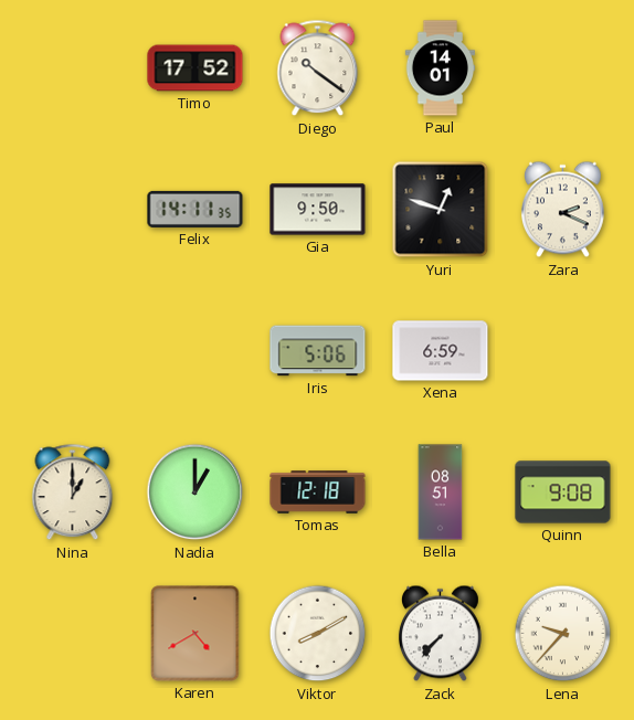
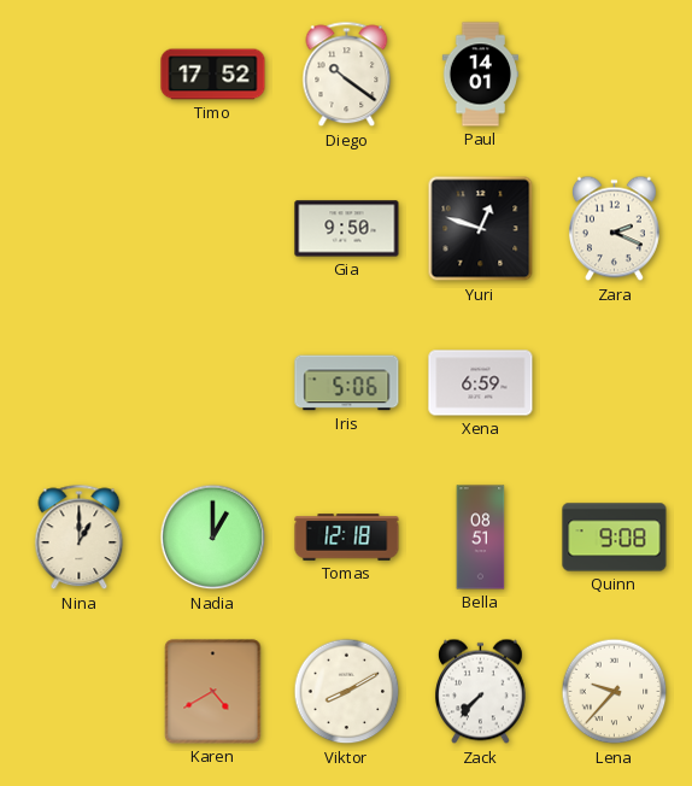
Felix: 14:11 -> none (196, 209)
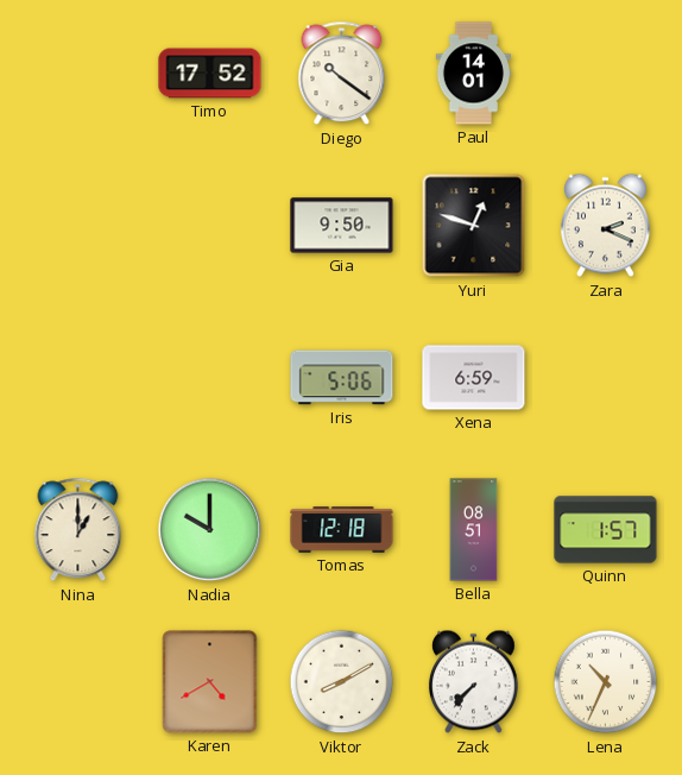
Nadia: 1:00 -> 10:00 (210, 530)
Quinn: 9:08 -> 1:57 (606, 530)
Lena: 9:37 -> 10:34 (606, 682)
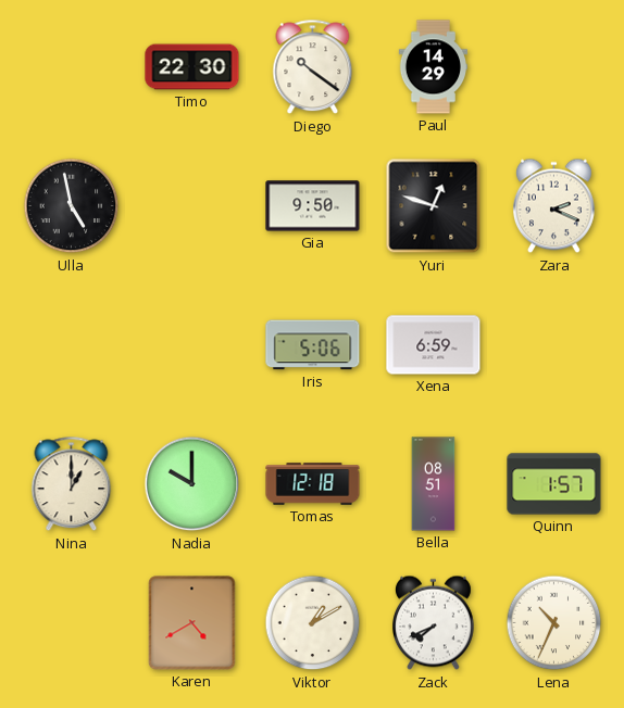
Timo: 17:52 -> 22:30 (192, 67)
Paul: 14:01 -> 14:29 (434, 67)
Ulla: none -> 4:58 (72, 206)
Viktor: 8:10 -> 1:10 (313, 623)
Zack: 7:37 -> 7:41 (433, 623)
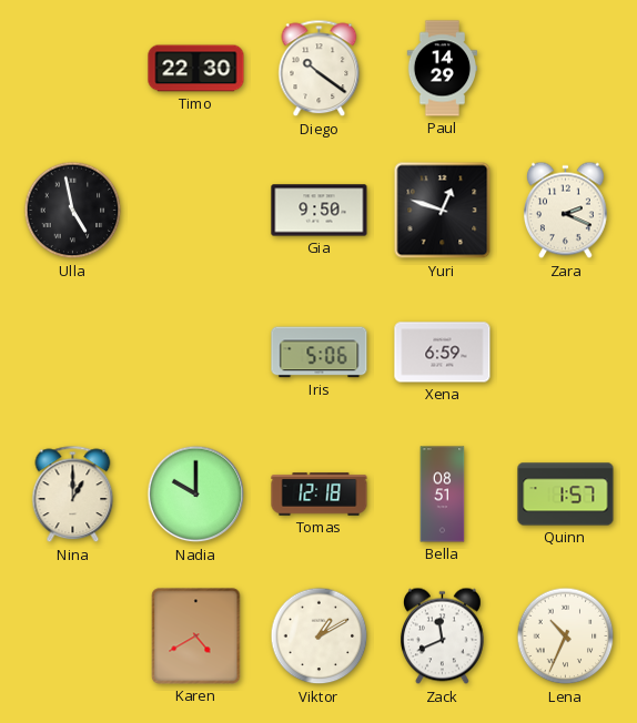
Zack: 7:41 -> 11:41 (442, 637)
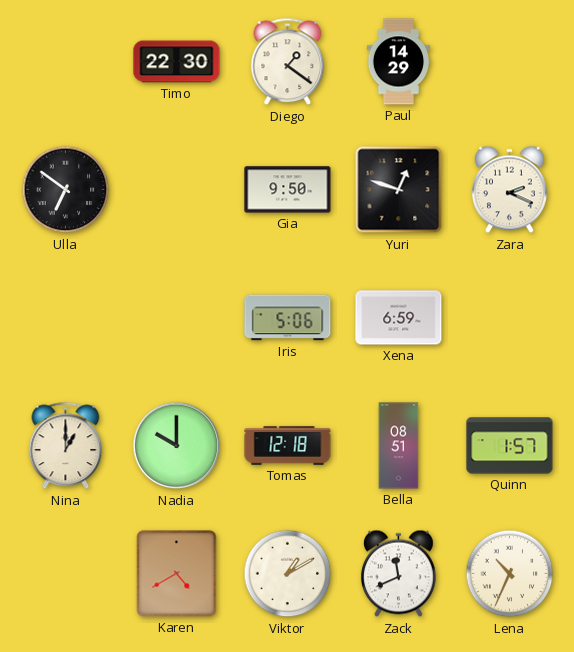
Diego: 10:21 -> 1:21 (288, 62)
Ulla: 4:58 -> 6:51 (66, 190)
